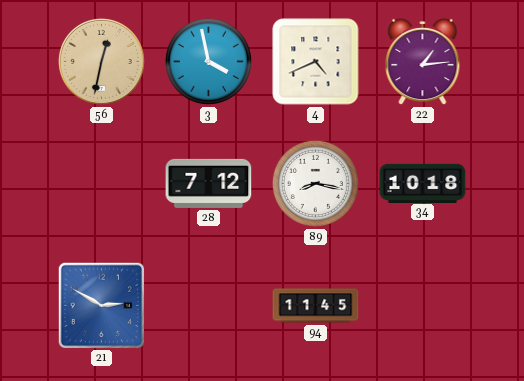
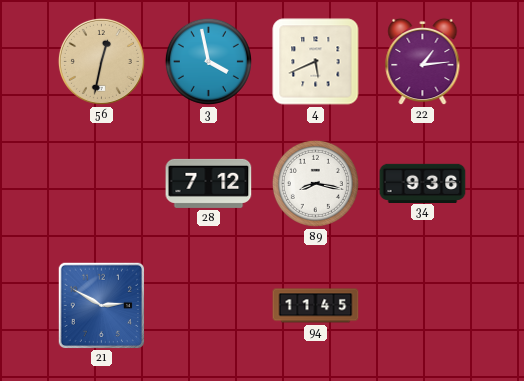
4: 4:41 -> 5:41 (316, 62)
34: 10:18 -> 9:36 (423, 183)
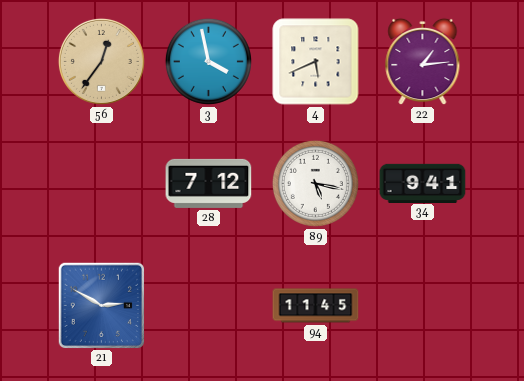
56: 12:32 -> 12:36 (101, 61)
89: 8:17 -> 5:17 (315, 183)
34: 9:36 -> 9:41 (423, 183)
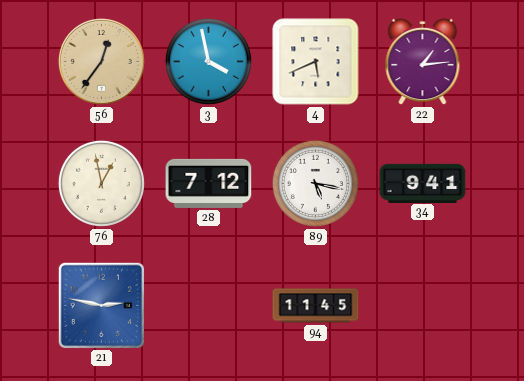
76: none -> 12:58 (101, 183)
21: 2:50 -> 2:47 (101, 305)
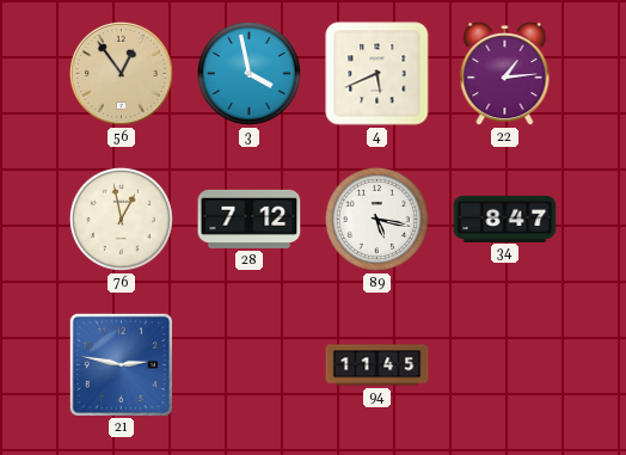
56: 12:36 -> 12:54 (121, 73)
34: 9:41 -> 8:47 (505, 219)
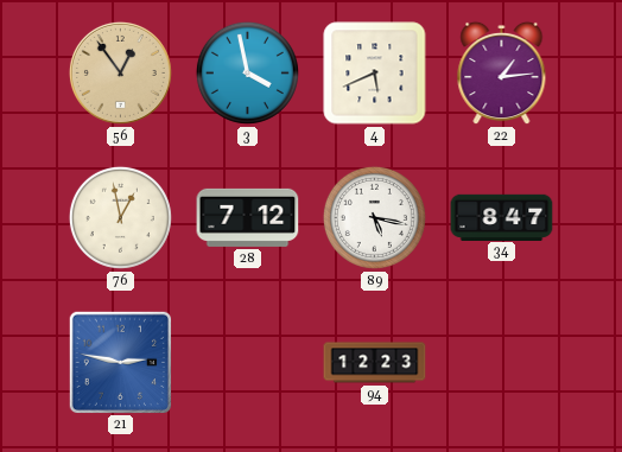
94: 11:45 -> 12:23 (375, 363)
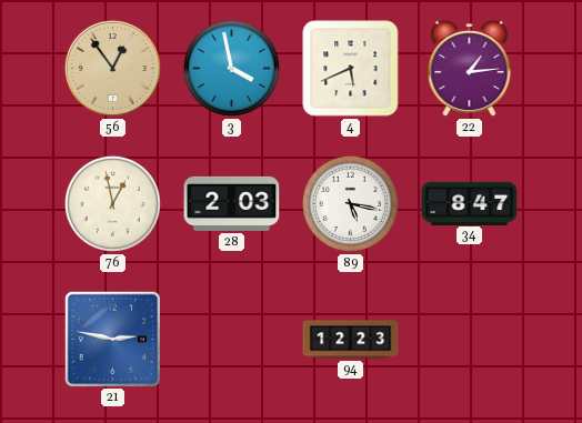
28: 7:12 -> 2:03 (232, 203)
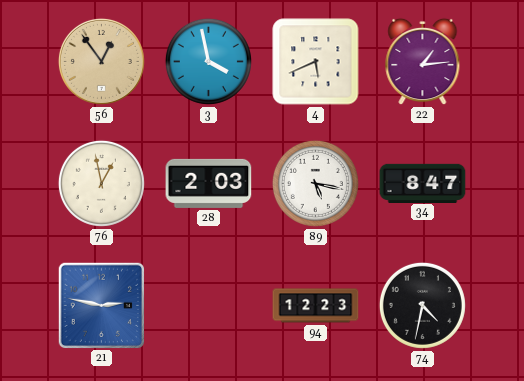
74: none -> 4:32 (422, 305)
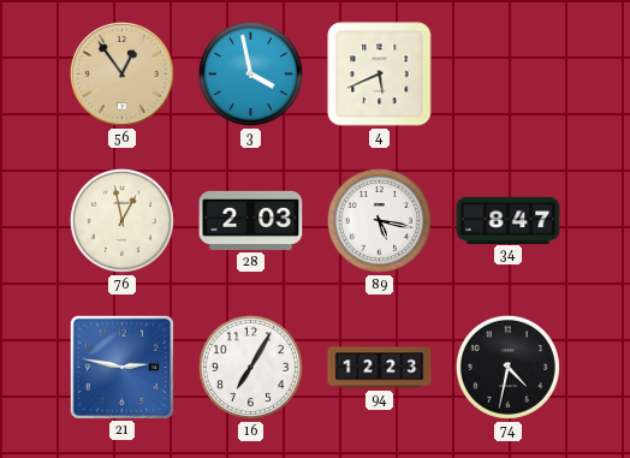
22: 1:14 -> none (423, 62)
16: none -> 7:05 (250, 367)
